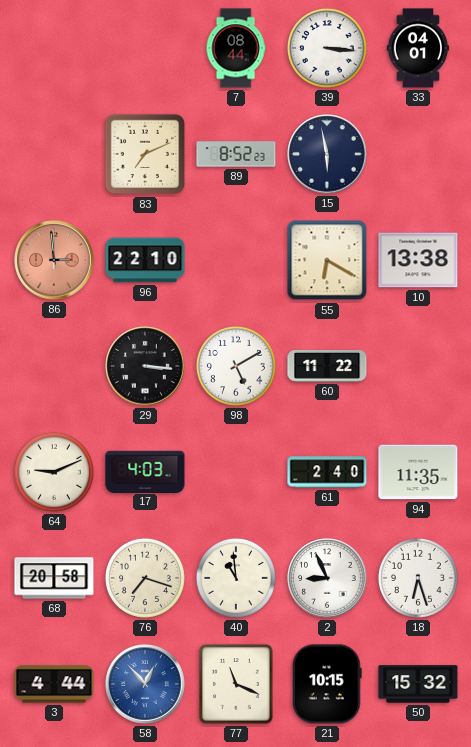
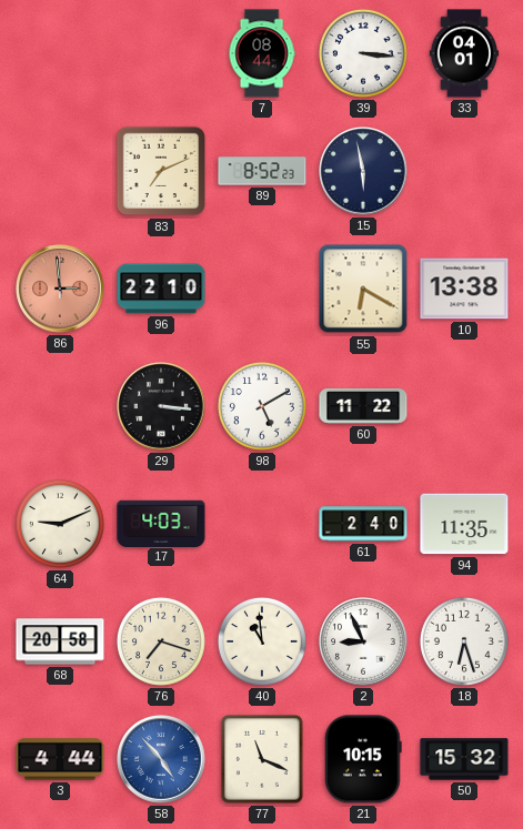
58: 12:53 -> 4:53 (161, 759)
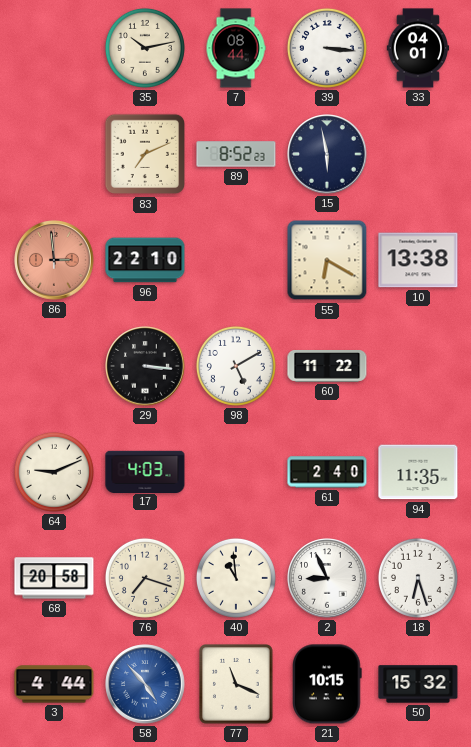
35: none -> 10:13 (145, 48)
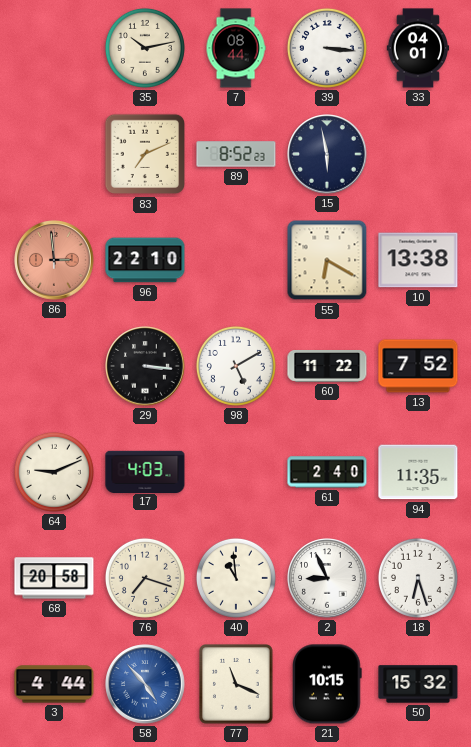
13: none -> 7:52 (418, 366)
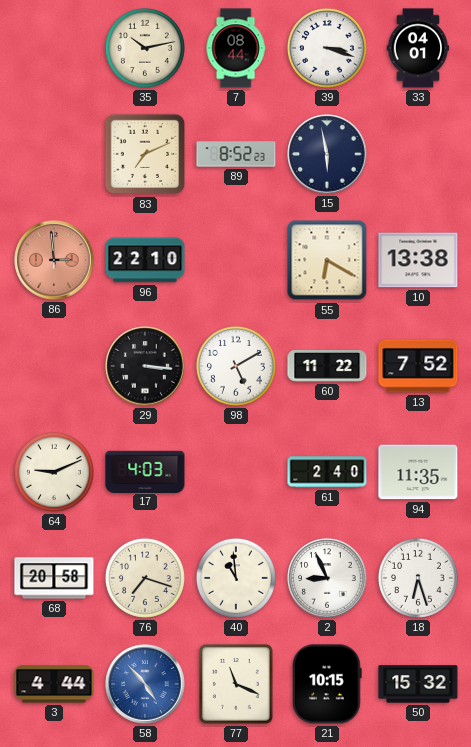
39: 3:16 -> 3:18 (327, 48)
